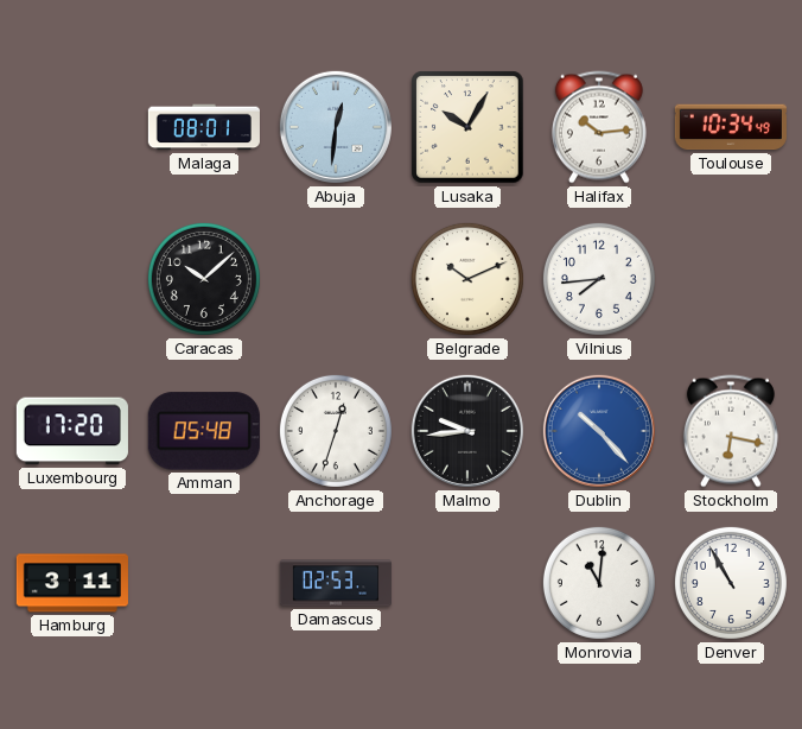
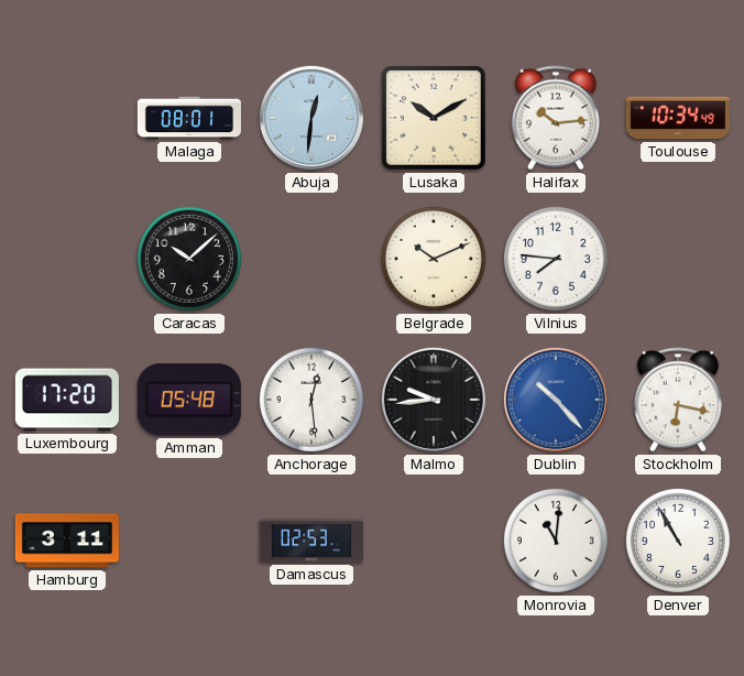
Lusaka: 10:05 -> 10:10 (434, 118)
Vilnius: 7:44 -> 7:46 (556, 259)
Anchorage: 12:33 -> 12:29 (311, 400)
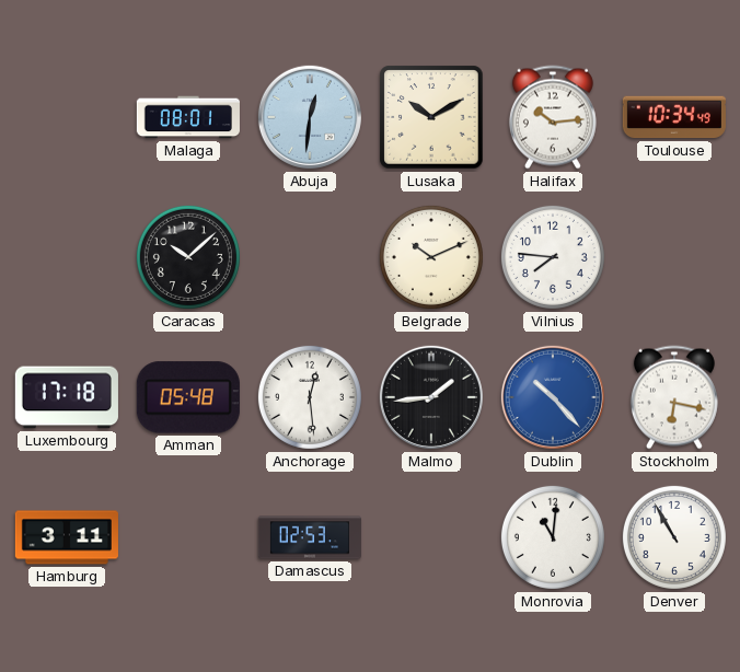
Luxembourg: 17:20 -> 17:18 (67, 397)
Malmo: 9:44 -> 1:44 (431, 397)
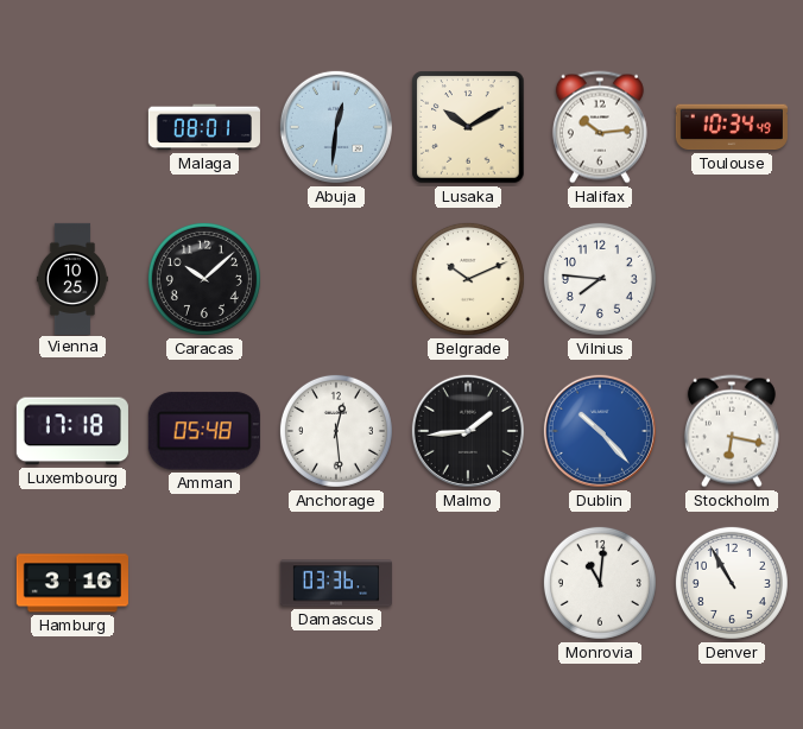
Vienna: none -> 10:25 (72, 278)
Hamburg: 3:11 -> 3:16 (72, 583)
Damascus: 02:53 -> 03:36 (335, 583)
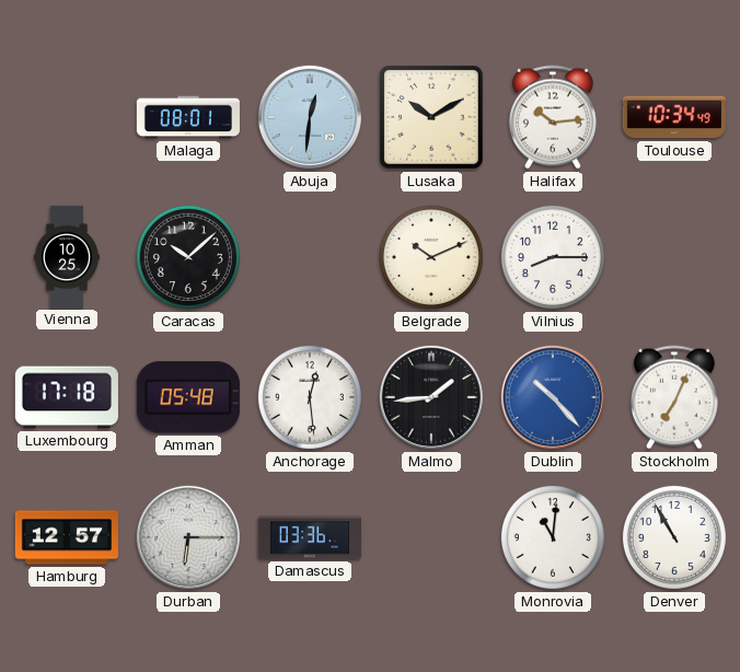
Vilnius: 7:46 -> 8:15 (553, 257)
Stockholm: 6:17 -> 7:04 (674, 397)
Hamburg: 3:16 -> 12:57 (67, 537)
Durban: none -> 6:15 (188, 537)
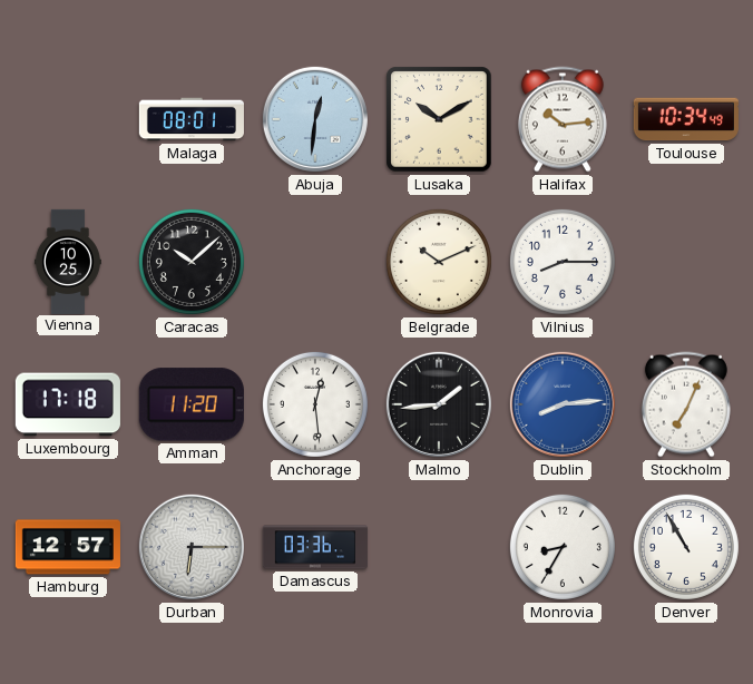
Amman: 05:48 -> 11:20 (192, 404)
Dublin: 10:23 -> 8:14 (563, 404)
Monrovia: 11:01 -> 8:35 (563, 547)
